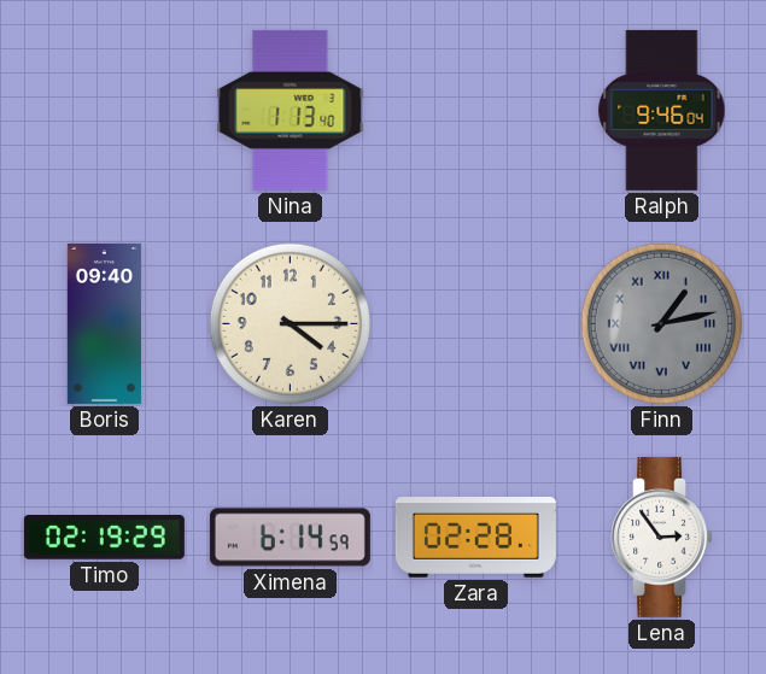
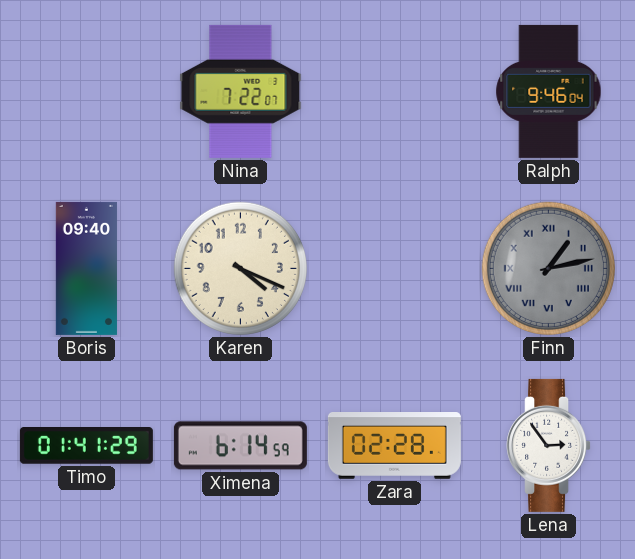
Nina: 1:13 -> 7:22 (241, 91)
Karen: 4:15 -> 4:19 (240, 268)
Timo: 02:19 -> 01:41 (86, 446)
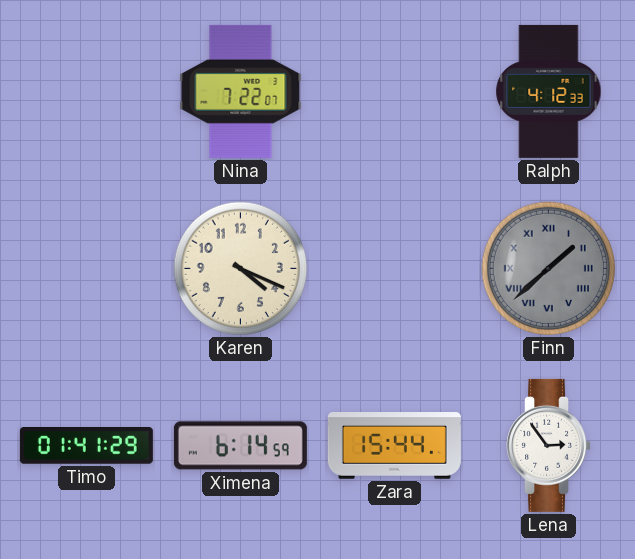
Ralph: 9:46 -> 4:12 (549, 91)
Boris: 09:40 -> none (86, 268)
Finn: 1:13 -> 1:38 (548, 268)
Zara: 02:28 -> 15:44 (394, 446)
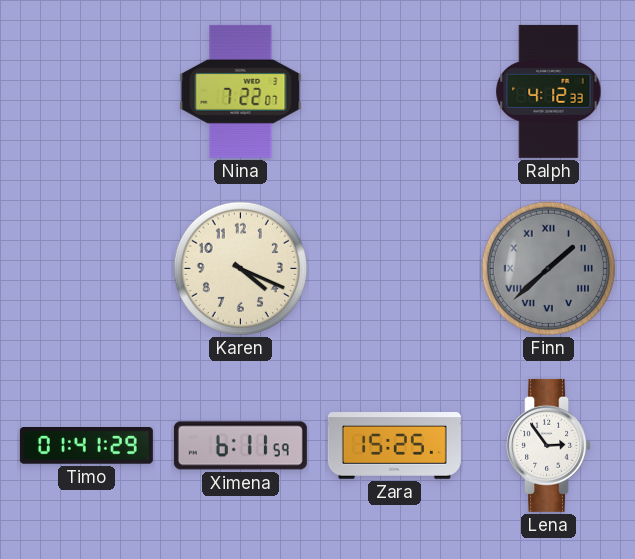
Ximena: 6:14 -> 6:11 (240, 446)
Zara: 15:44 -> 15:25 (394, 446)
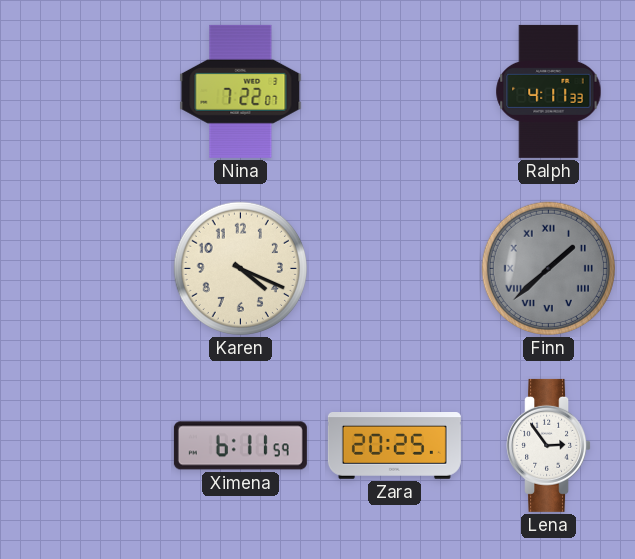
Ralph: 4:12 -> 4:11 (549, 91)
Timo: 01:41 -> none (86, 446)
Zara: 15:25 -> 20:25 (394, 446)
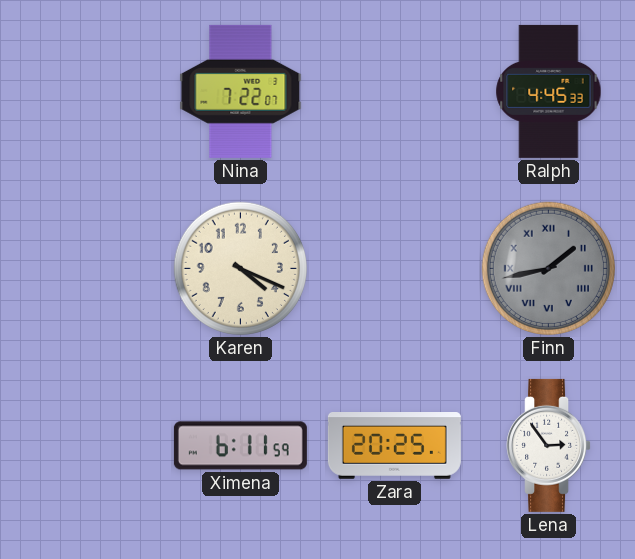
Ralph: 4:11 -> 4:45 (549, 91)
Finn: 1:38 -> 1:43 (548, 268)
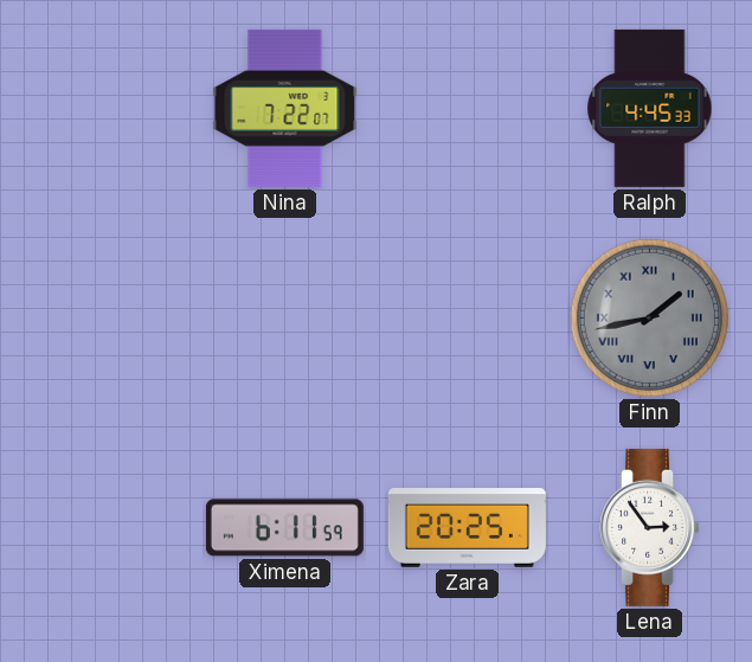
Karen: 4:19 -> none (240, 268)
